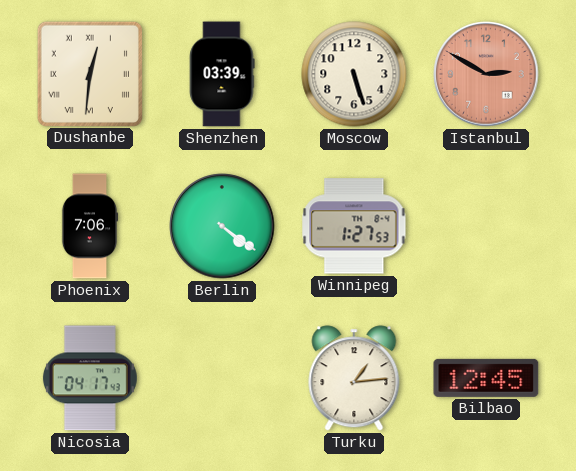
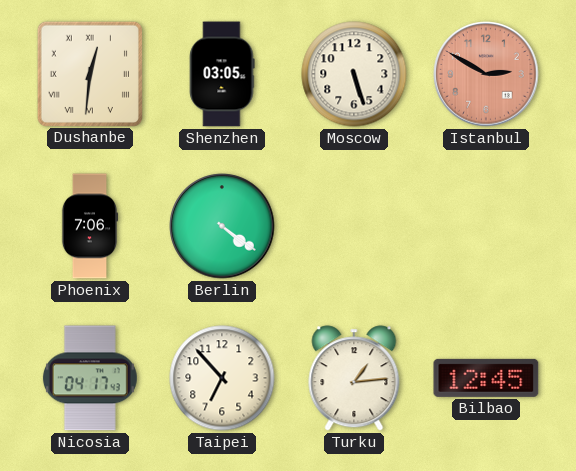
Shenzhen: 03:39 -> 03:05 (222, 74)
Winnipeg: 1:27 -> none (354, 226)
Taipei: none -> 6:53 (222, 378)
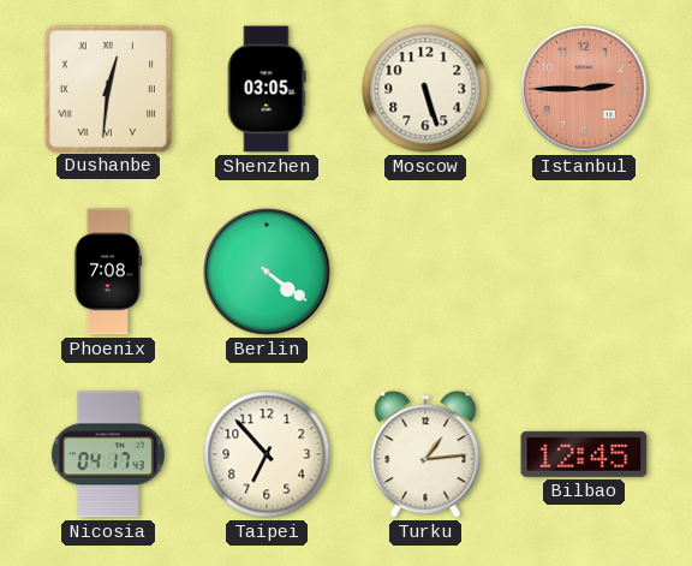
Istanbul: 2:50 -> 2:45 (584, 89)
Phoenix: 7:06 -> 7:08 (108, 272)
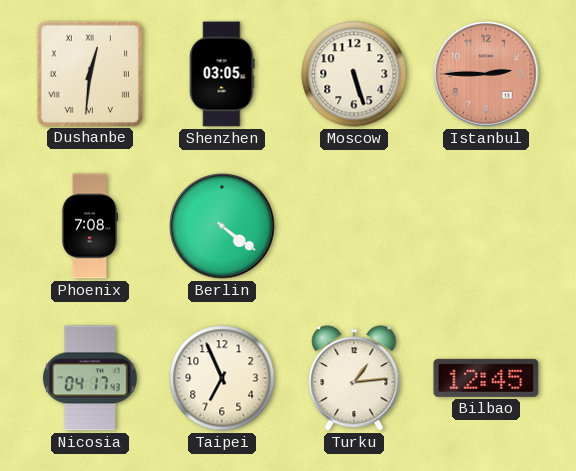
Taipei: 6:53 -> 6:56 (222, 378)
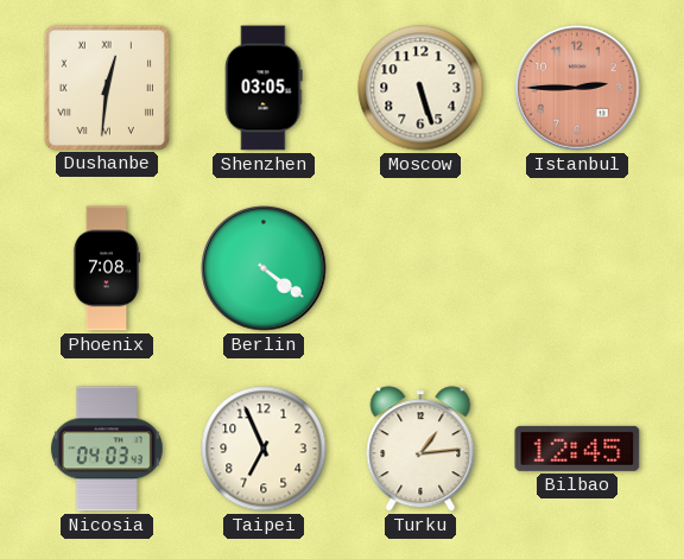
Nicosia: 04:17 -> 04:03 (107, 449)
